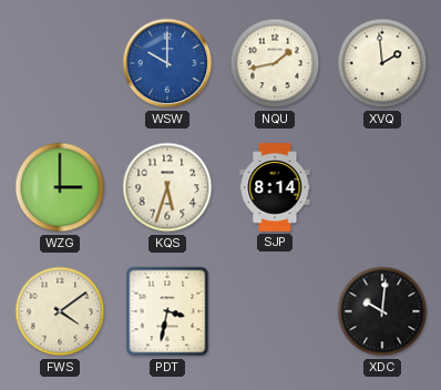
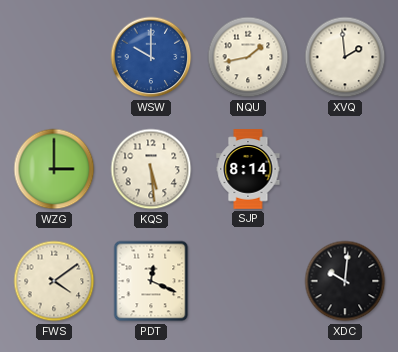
KQS: 5:33 -> 5:29 (151, 169)
PDT: 3:32 -> 12:19 (151, 281)
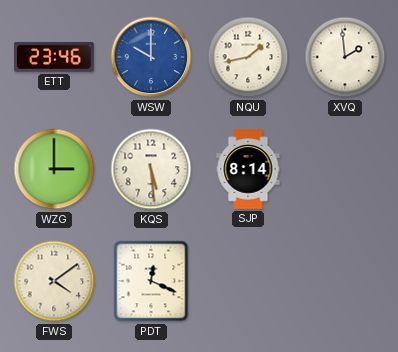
ETT: none -> 23:46 (54, 58)
XDC: 10:01 -> none (345, 281)
